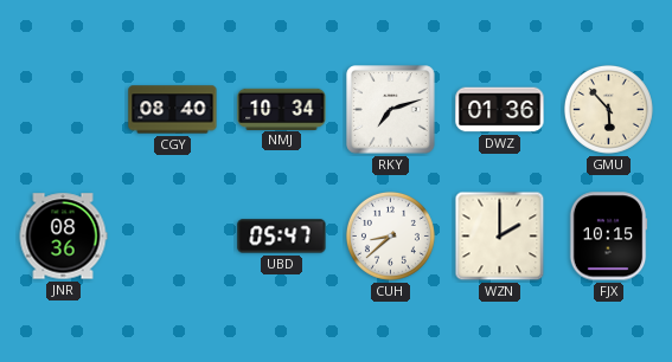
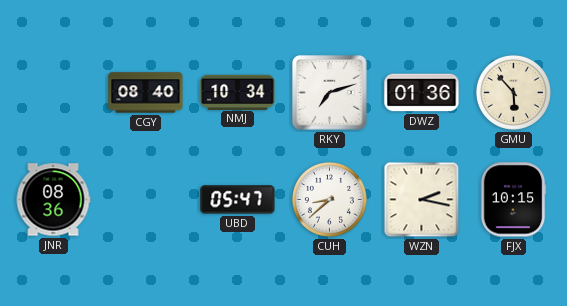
WZN: 2:00 -> 2:17 (422, 200)
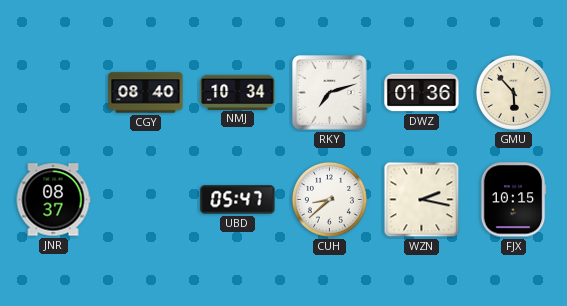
JNR: 08:36 -> 08:37 (53, 200)
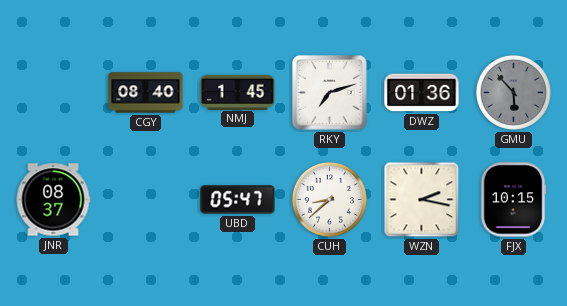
NMJ: 10:34 -> 1:45 (238, 92)
GMU dial: cream -> grey (513, 92)
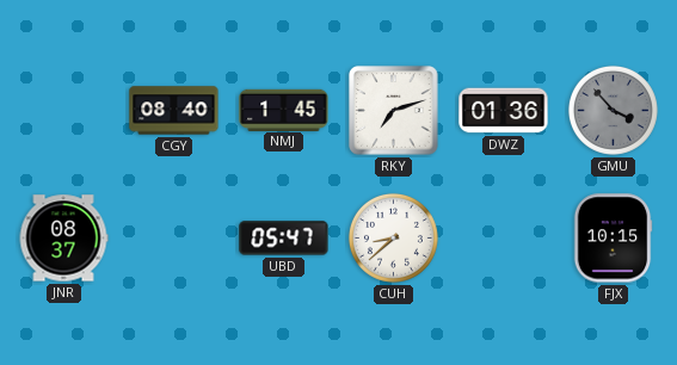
GMU: 5:53 -> 3:53 (613, 110)
WZN: 2:17 -> none (422, 200)
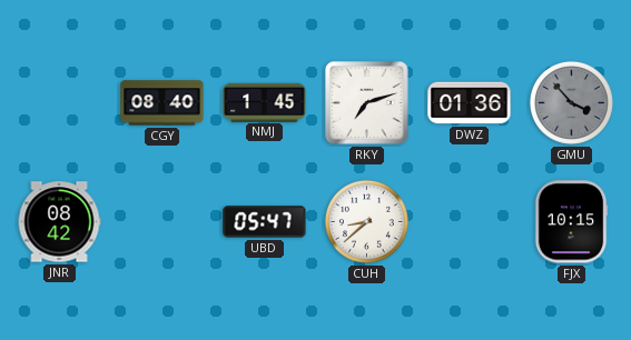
JNR: 08:37 -> 08:42 (59, 222)
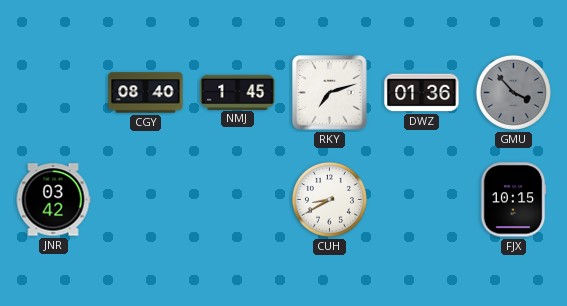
JNR: 08:42 -> 03:42 (53, 200)
UBD: 05:47 -> none (265, 222)
CUH: 8:38 -> 8:40 (329, 199)
